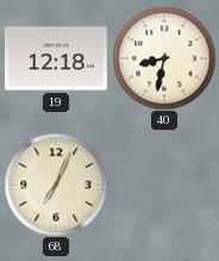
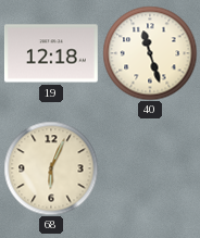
40: 8:32 -> 11:27 (150, 53)
68: 7:04 -> 6:04 (51, 168)
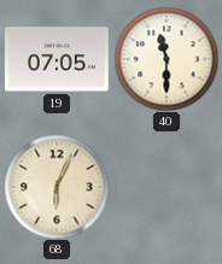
19: 12:18 -> 07:05 (57, 59)
40: 11:27 -> 11:30 (166, 59)
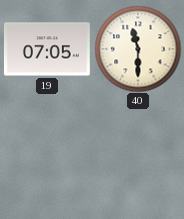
68: 6:04 -> none (57, 187)
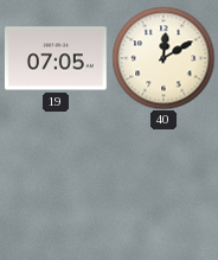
40: 11:30 -> 12:10 (163, 58)
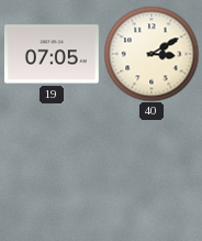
40: 12:10 -> 3:10 (151, 54)
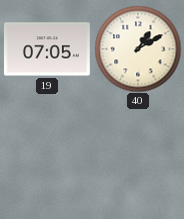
40: 3:10 -> 1:10 (138, 49)
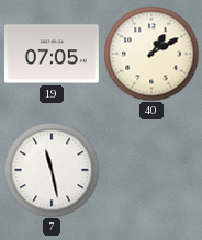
7: none -> 11:28 (52, 170)
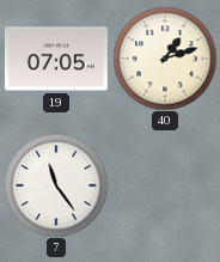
40: 1:10 -> 1:12 (165, 59)
7: 11:28 -> 11:24 (56, 185)
